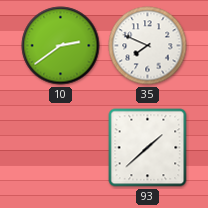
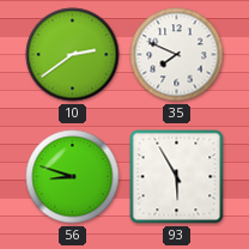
56: none -> 8:48 (73, 177)
93: 1:38 -> 5:55 (177, 177)
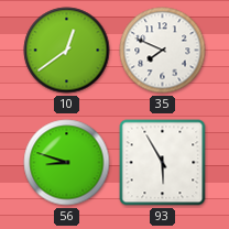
10: 2:39 -> 12:39 (67, 51)
